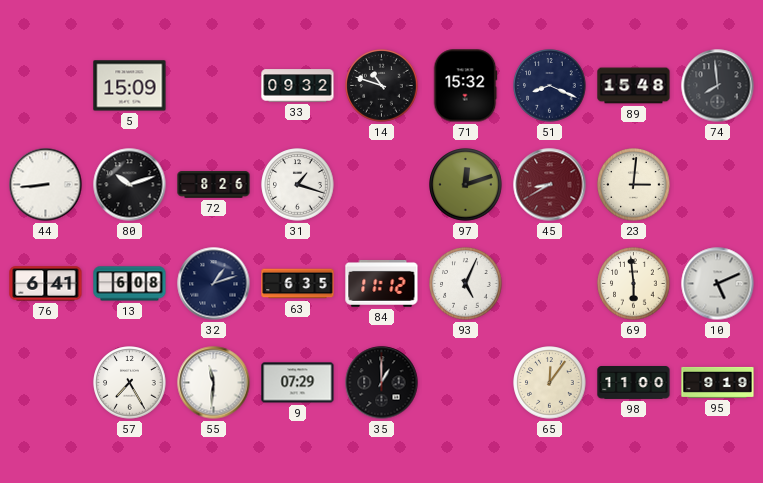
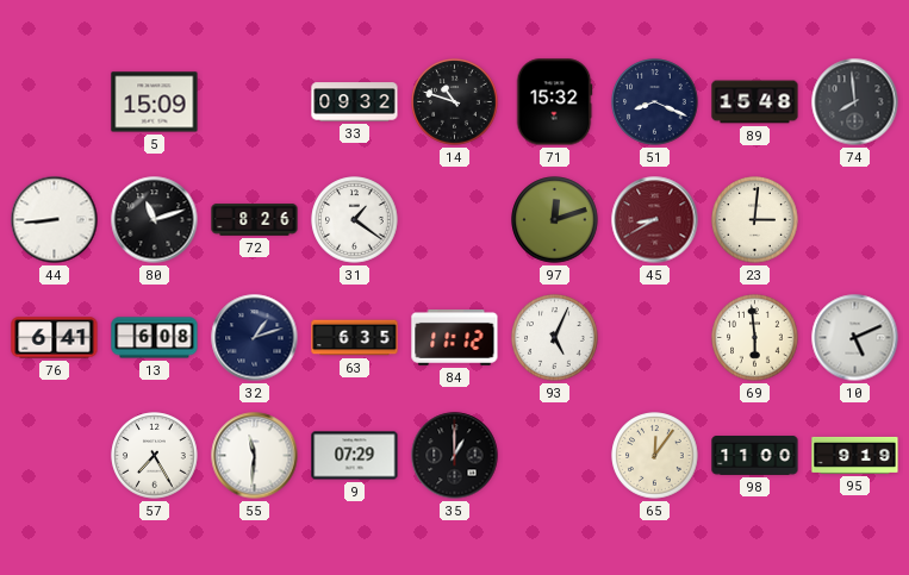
80: 10:12 -> 11:12 (155, 220)
31: 1:18 -> 1:21 (355, 220)
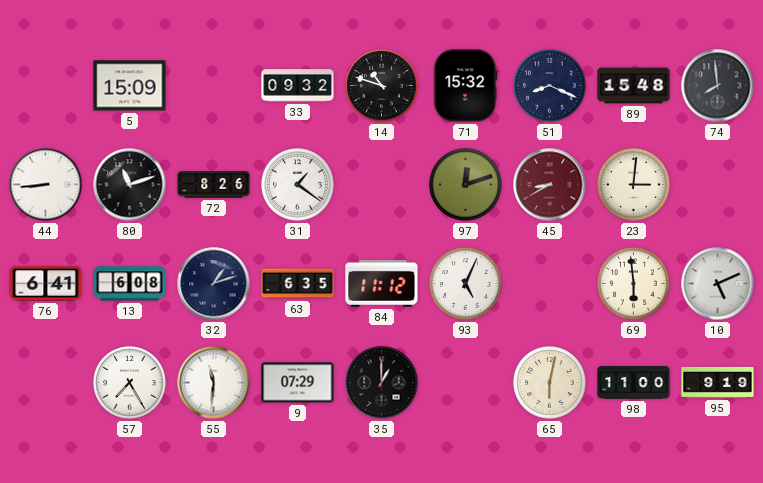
65: 12:06 -> 6:02 (550, 383)
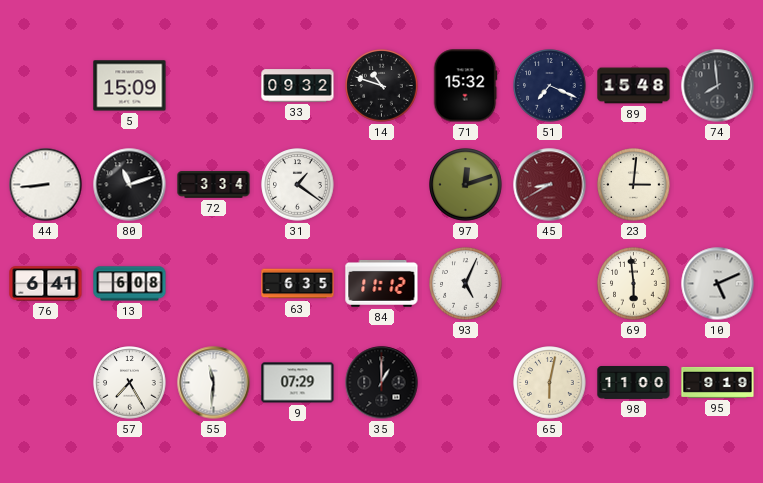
51: 8:19 -> 7:19 (550, 86)
72: 8:26 -> 3:34 (214, 185)
32: 1:12 -> none (214, 284)
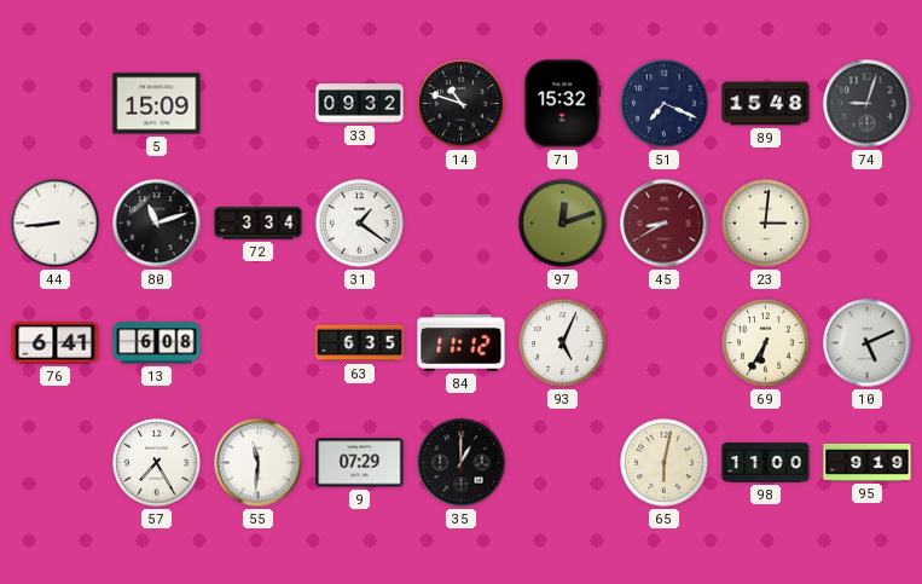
74: 7:59 -> 9:03 (868, 104)
69: 5:59 -> 6:35 (766, 343)
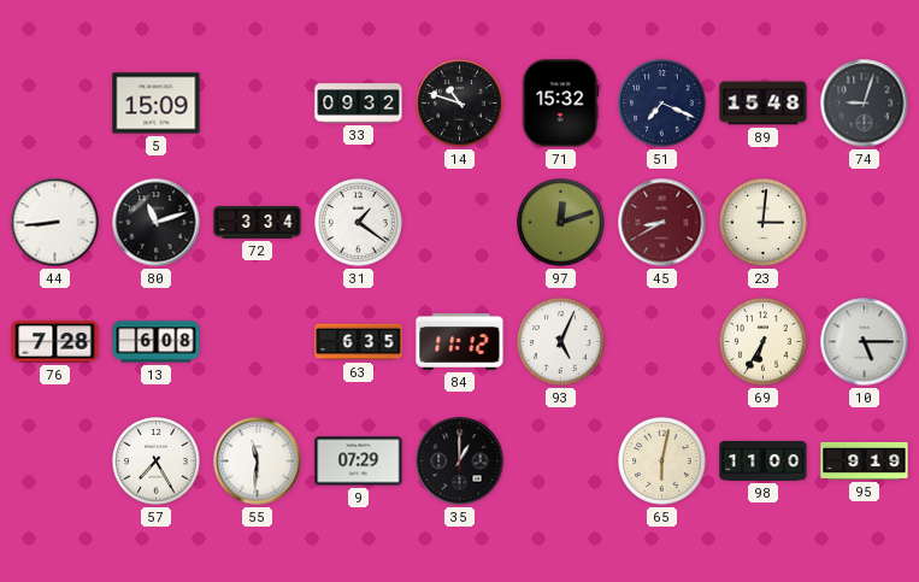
76: 6:41 -> 7:28 (55, 342)
10: 5:11 -> 5:15 (865, 342)
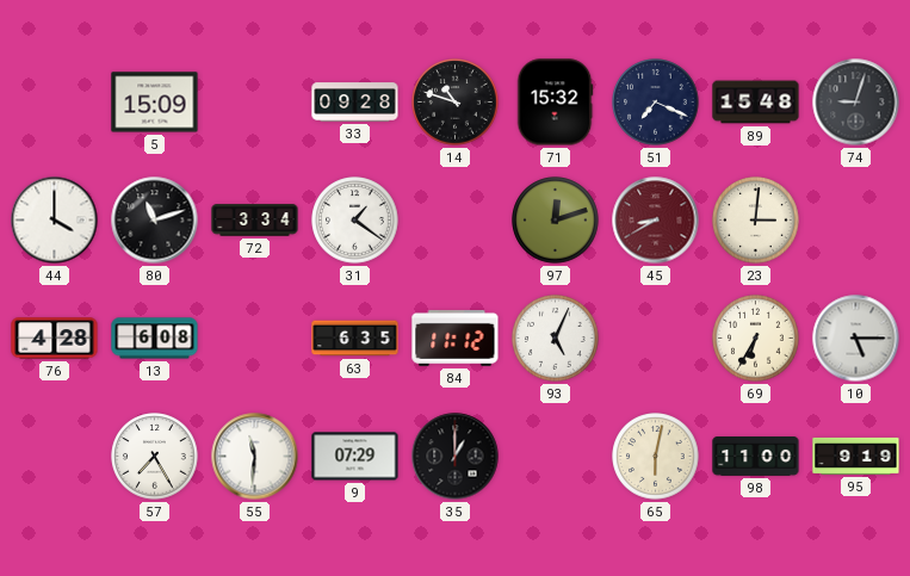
33: 09:32 -> 09:28 (355, 103)
44: 8:44 -> 4:00 (55, 221)
76: 7:28 -> 4:28 (55, 339)
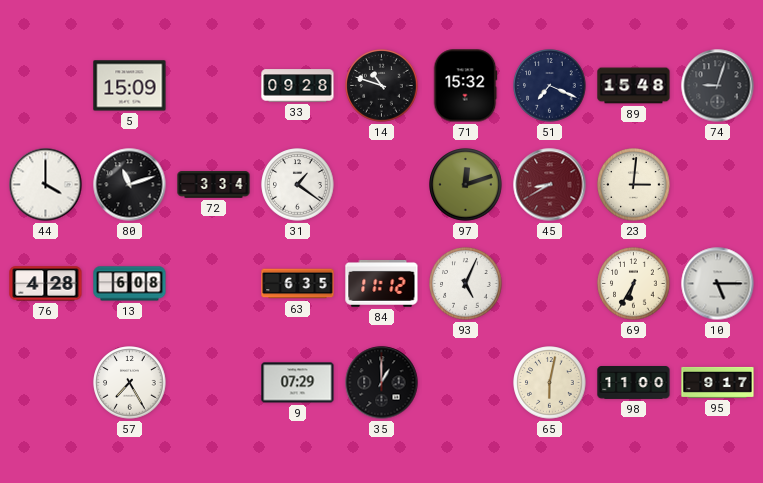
55: 11:31 -> none (255, 457)
95: 9:19 -> 9:17 (718, 382)
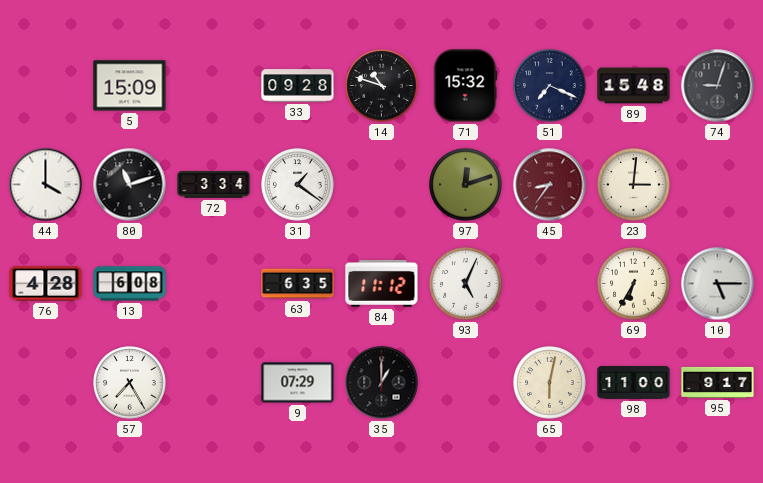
45: 8:40 -> 8:36 (550, 185)
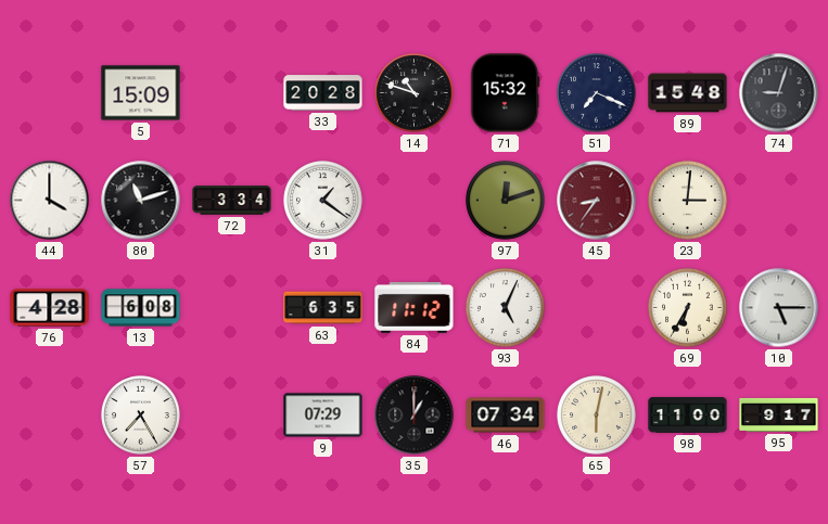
33: 09:28 -> 20:28 (323, 93)
46: none -> 07:34 (506, 416)
